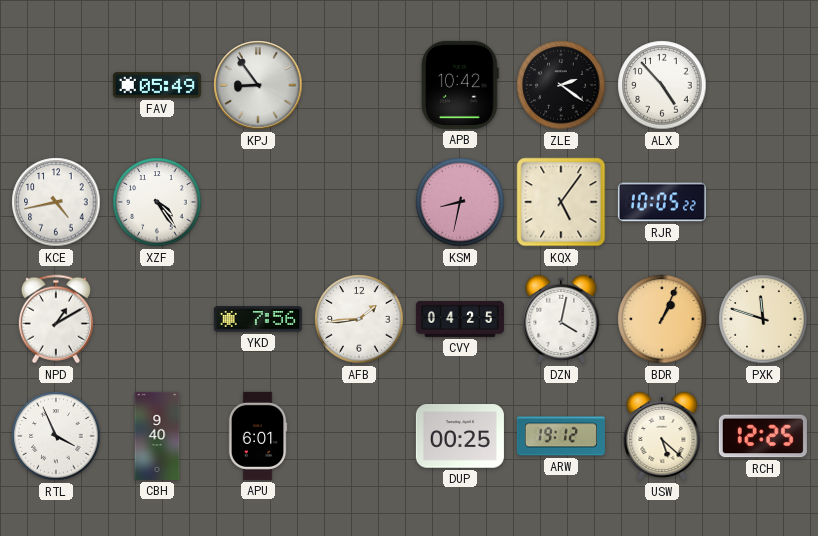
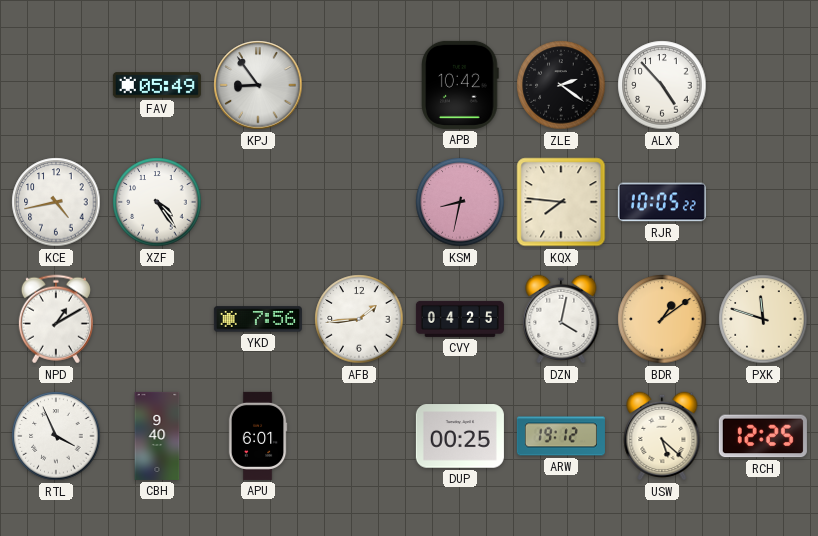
KQX: 5:06 -> 7:46 (561, 202)
BDR: 1:04 -> 1:09 (662, 319)
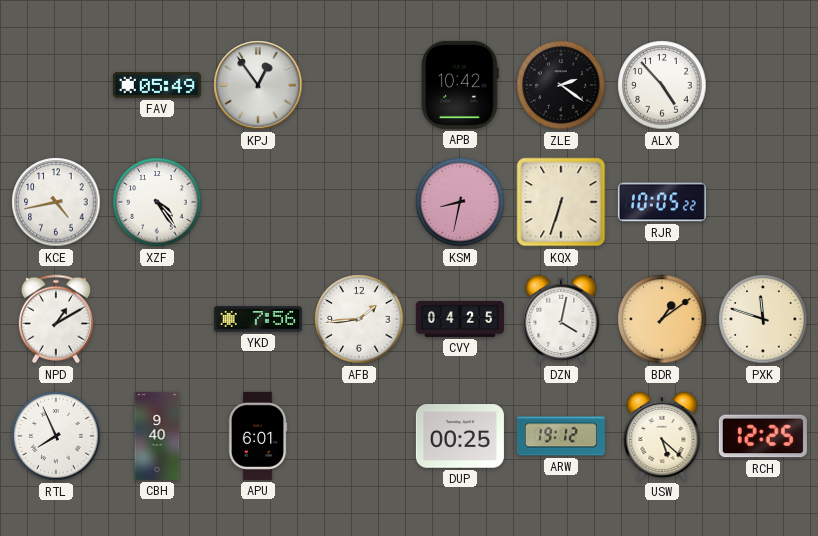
KPJ: 8:54 -> 12:54 (258, 85)
KQX: 7:46 -> 6:33 (561, 202)
RTL: 3:56 -> 7:56 (56, 436)
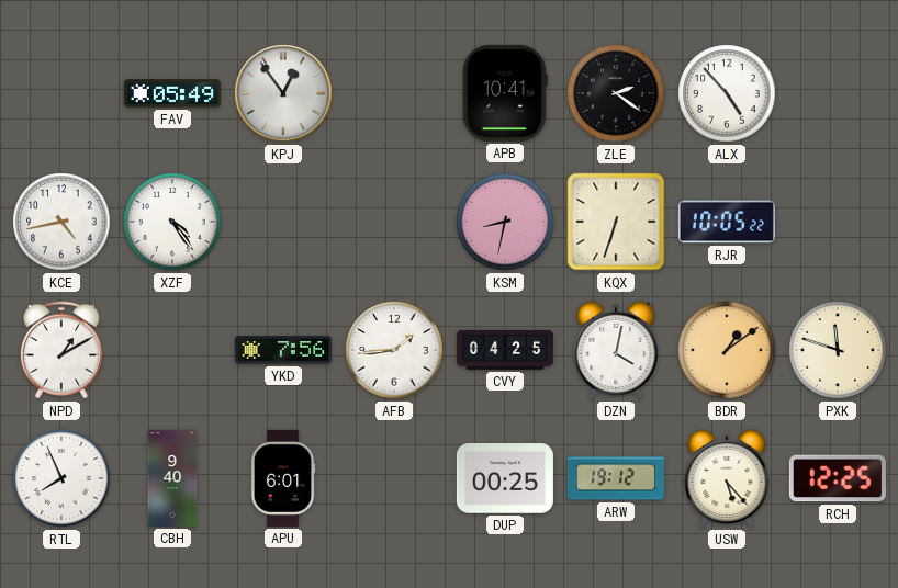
APB: 10:42 -> 10:41 (505, 93)
USW: 5:22 -> 5:23 (727, 478)
